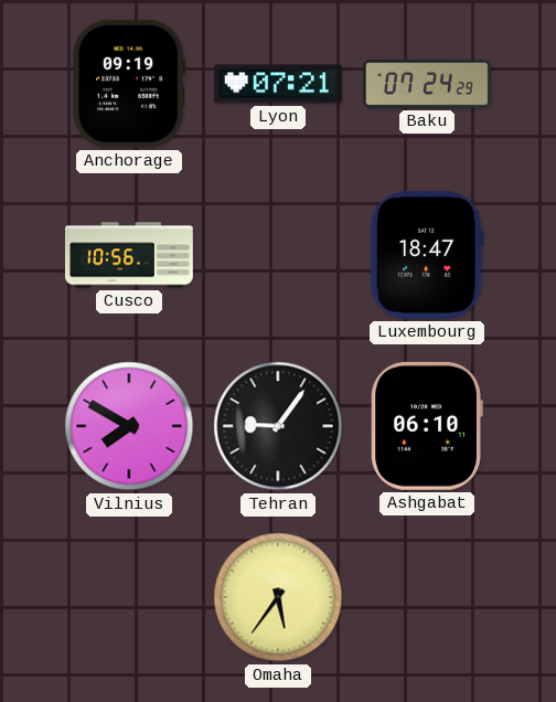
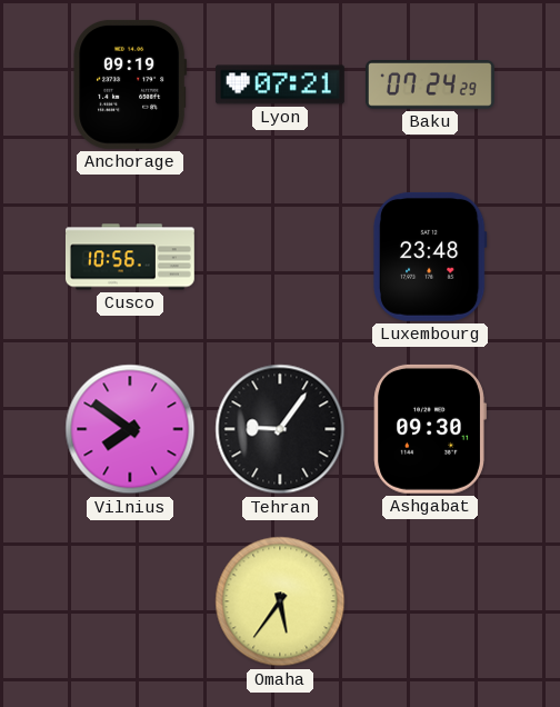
Luxembourg: 18:47 -> 23:48 (430, 257)
Vilnius: 7:50 -> 7:51 (130, 429)
Ashgabat: 06:10 -> 09:30 (430, 429)
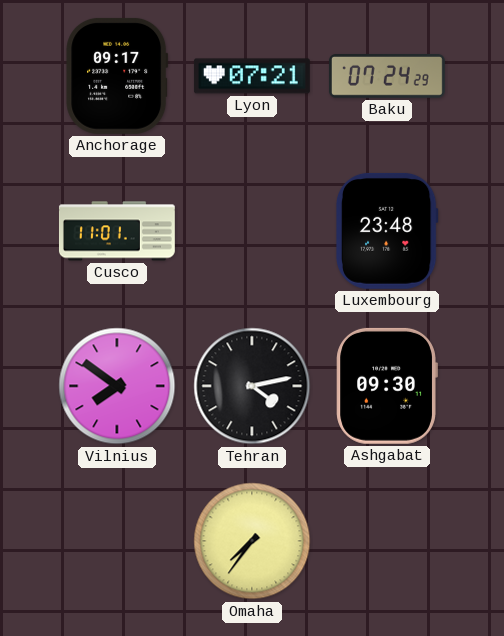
Anchorage: 09:19 -> 09:17 (117, 76)
Cusco: 10:56 -> 11:01 (117, 231)
Tehran: 9:06 -> 4:13 (252, 386)
Omaha: 5:36 -> 7:36 (252, 541)
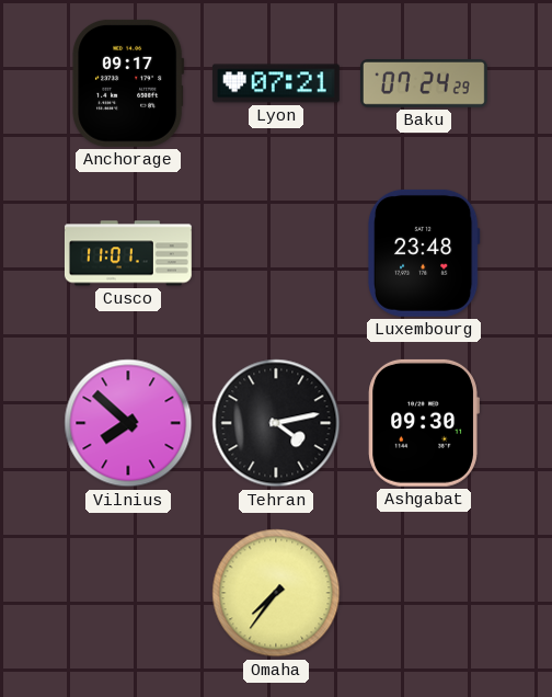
Vilnius: 7:51 -> 7:52 (128, 423)
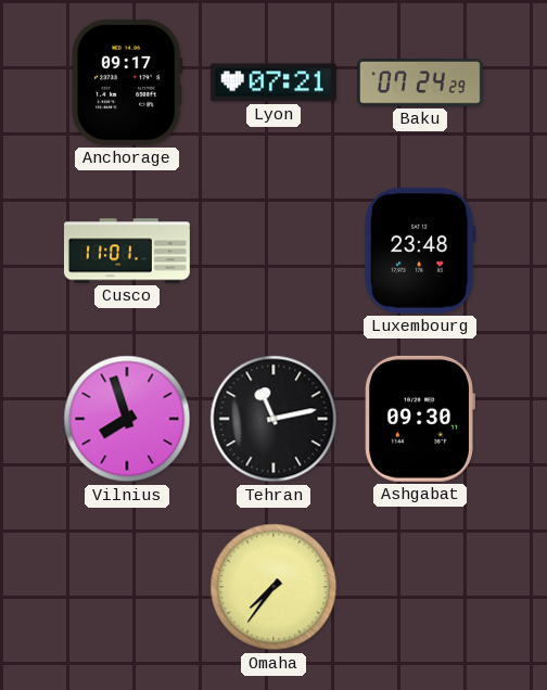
Vilnius: 7:52 -> 7:57 (127, 419)
Tehran: 4:13 -> 11:13 (273, 419)
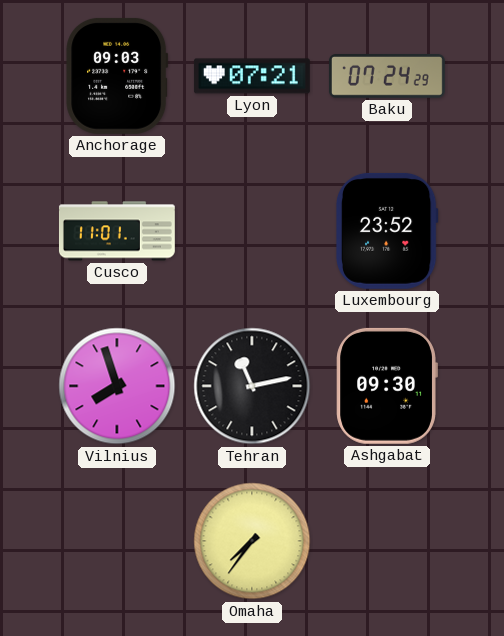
Anchorage: 09:17 -> 09:03 (117, 76)
Luxembourg: 23:48 -> 23:52 (387, 231)
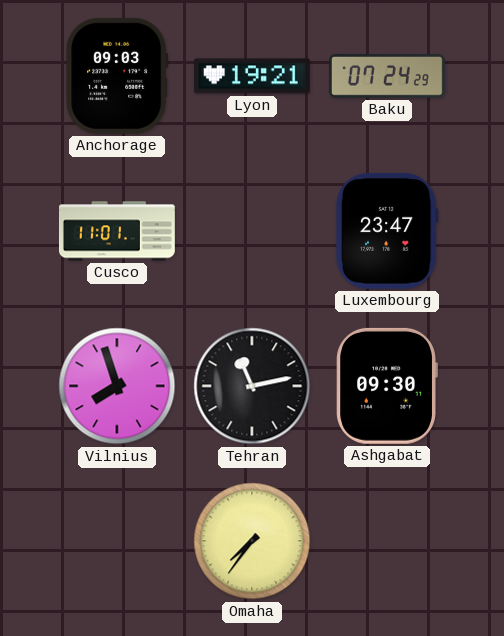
Lyon: 07:21 -> 19:21 (252, 76)
Luxembourg: 23:52 -> 23:47 (387, 231)
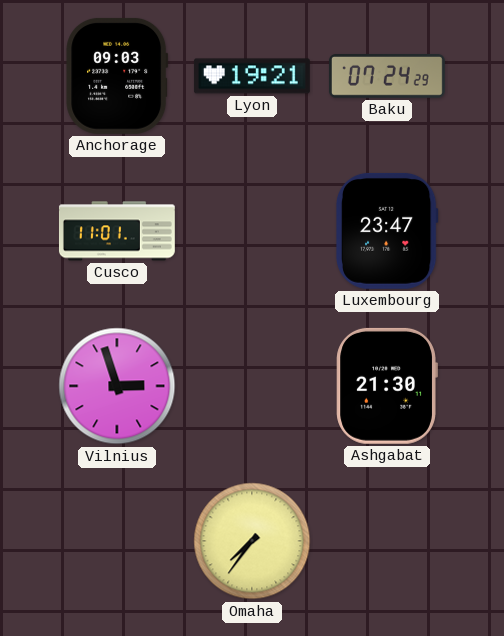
Vilnius: 7:57 -> 2:57 (117, 386)
Tehran: 11:13 -> none (252, 386)
Ashgabat: 09:30 -> 21:30 (387, 386)
